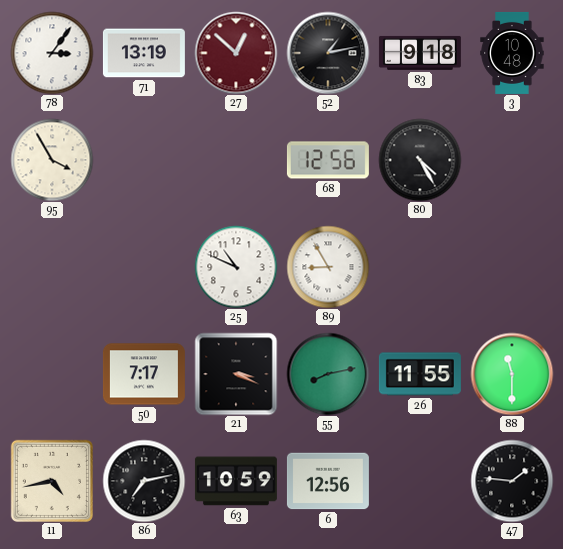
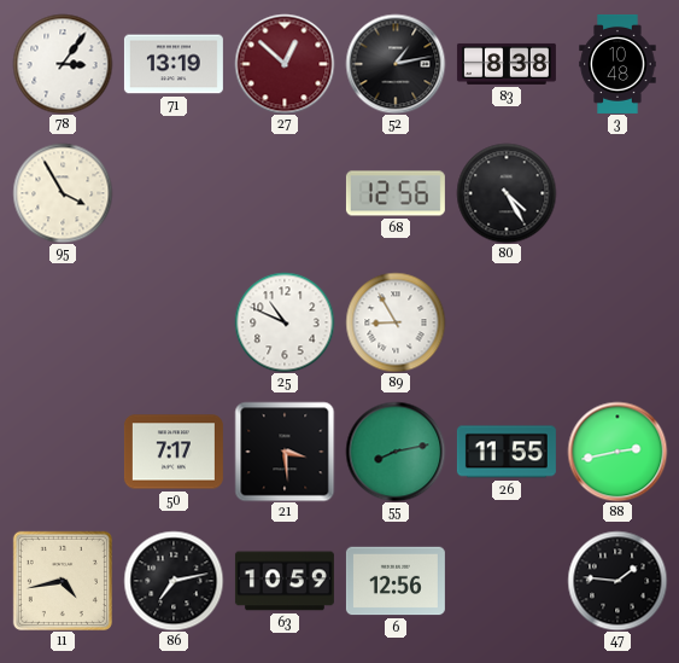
83: 9:18 -> 8:38 (507, 64)
21: 3:19 -> 3:29 (285, 452)
88: 11:30 -> 2:43 (617, 452)
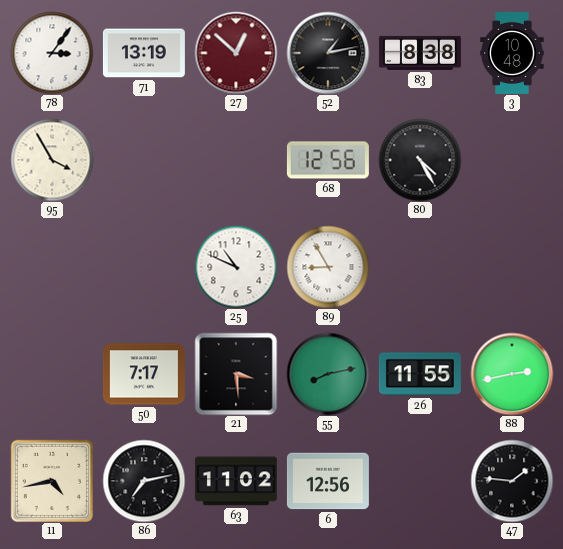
63: 10:59 -> 11:02 (236, 481)
